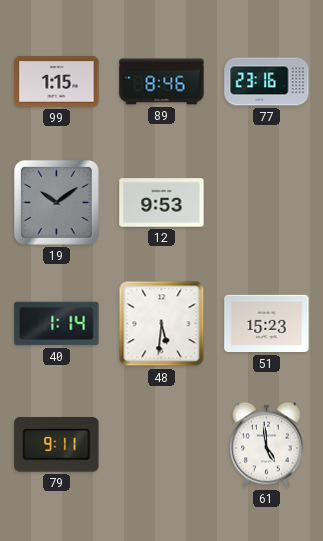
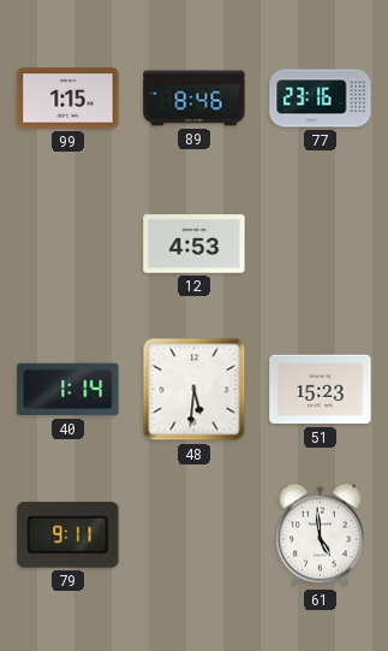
19: 10:09 -> none (56, 202)
12: 9:53 -> 4:53 (195, 244)
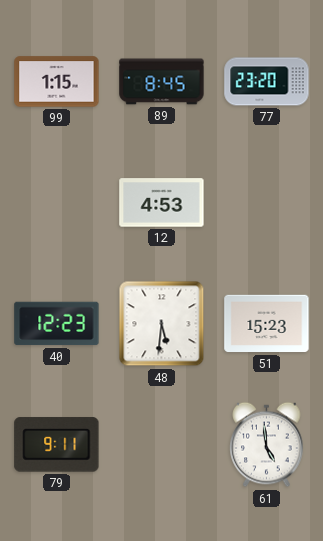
89: 8:46 -> 8:45 (162, 82)
77: 23:16 -> 23:20 (267, 82)
40: 1:14 -> 12:23 (57, 324)
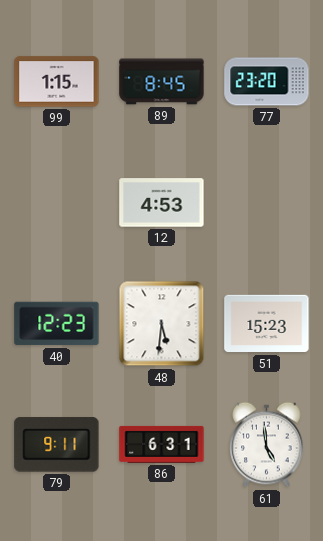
86: none -> 6:31 (162, 444)
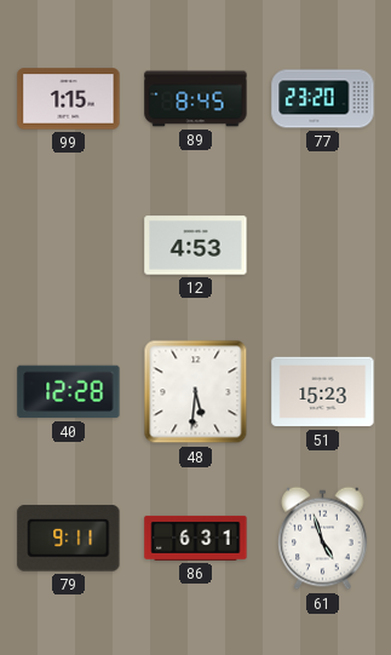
40: 12:23 -> 12:28 (69, 392)
61: 4:59 -> 4:57 (323, 539)
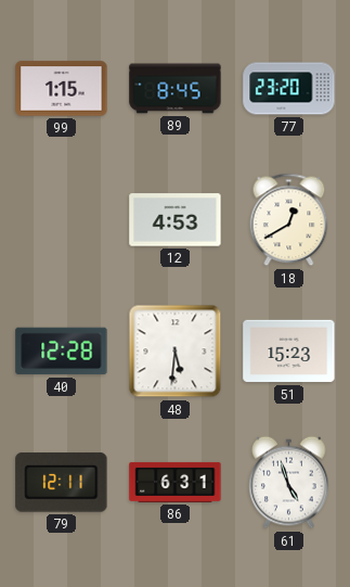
18: none -> 12:40 (289, 220)
79: 9:11 -> 12:11 (62, 483)
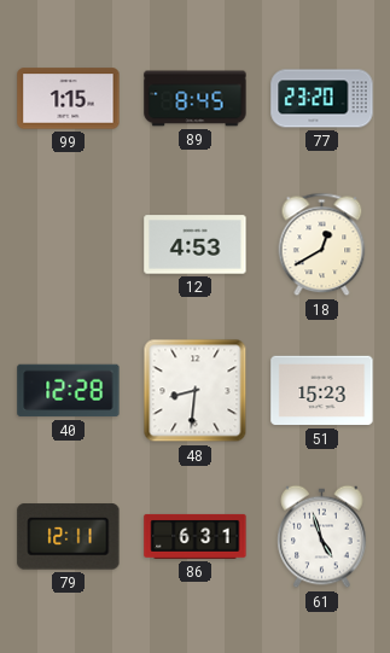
48: 5:31 -> 8:31 (196, 391)
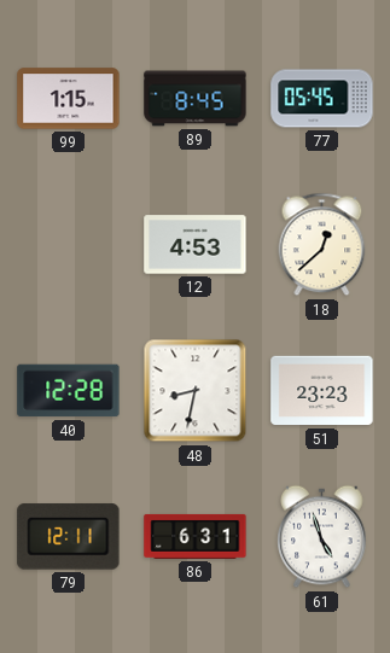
77: 23:20 -> 05:45 (322, 99)
18: 12:40 -> 12:38 (322, 245)
48: 8:31 -> 8:32 (196, 391)
51: 15:23 -> 23:23 (322, 391)
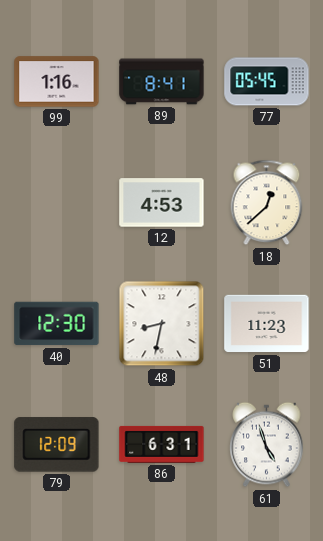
99: 1:15 -> 1:16 (57, 82)
89: 8:45 -> 8:41 (162, 82)
40: 12:28 -> 12:30 (57, 324)
51: 23:23 -> 11:23 (267, 324)
79: 12:11 -> 12:09 (57, 445)
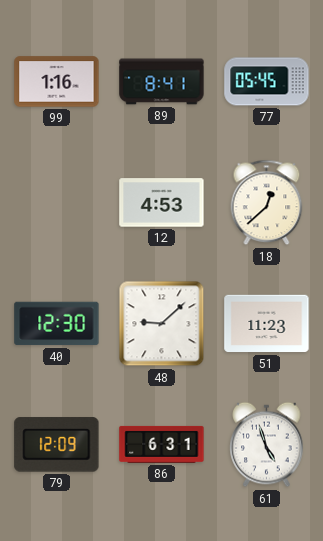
48: 8:32 -> 9:08 (162, 324)
